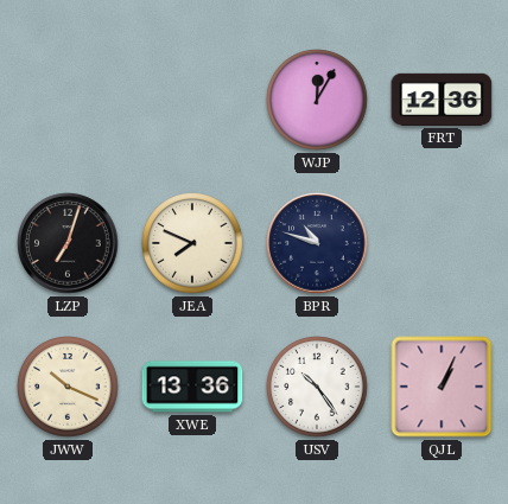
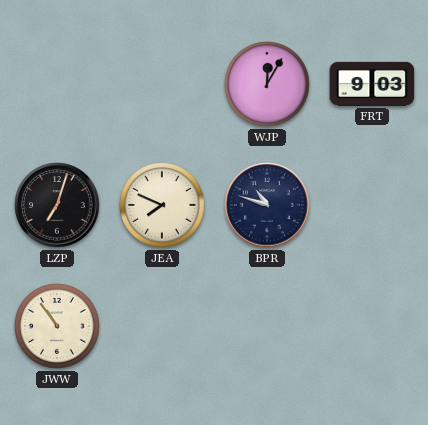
FRT: 12:36 -> 9:03 (372, 84)
JWW: 10:19 -> 10:54 (57, 326)
XWE: 13:36 -> none (192, 387)
USV: 10:24 -> none (317, 387)
QJL: 1:04 -> none (442, 387)
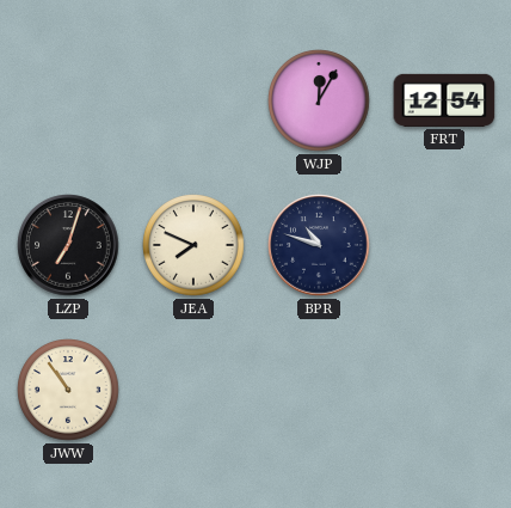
FRT: 9:03 -> 12:54 (444, 100)
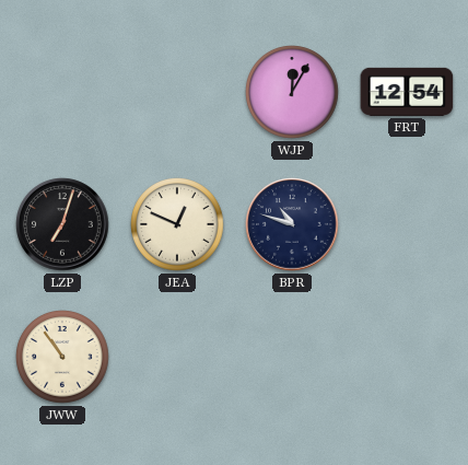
JEA: 7:49 -> 12:49 (177, 224)
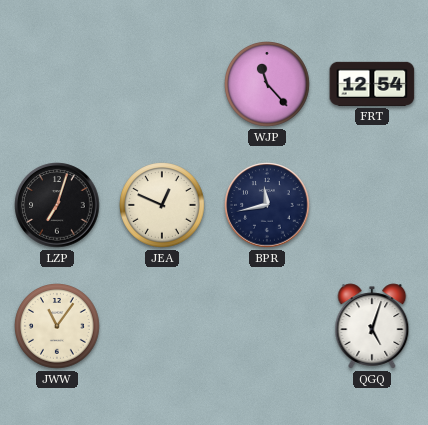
WJP: 12:05 -> 11:23 (267, 84)
BPR: 10:48 -> 11:43 (267, 205)
JWW: 10:54 -> 11:06 (57, 326)
QGQ: none -> 5:03 (372, 326)
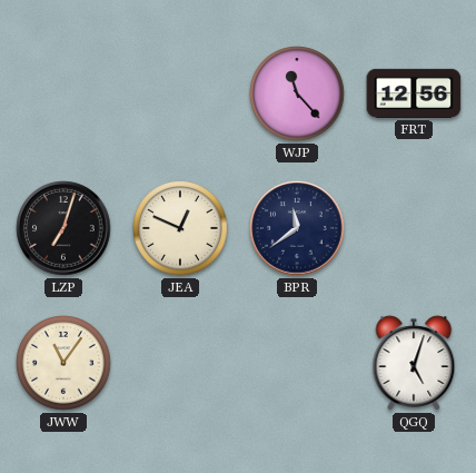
FRT: 12:54 -> 12:56 (414, 93)
BPR: 11:43 -> 11:39 (297, 228)
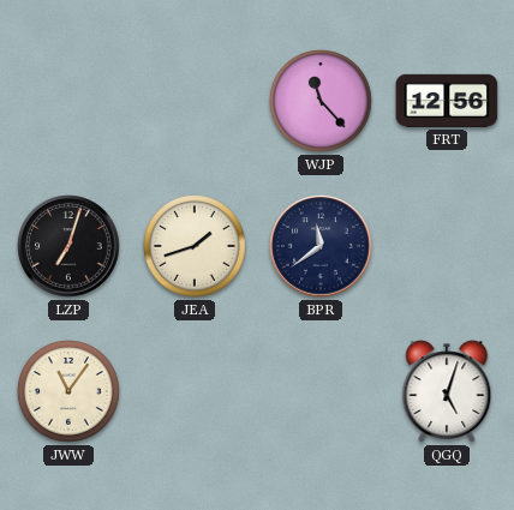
JEA: 12:49 -> 1:42 (195, 246)
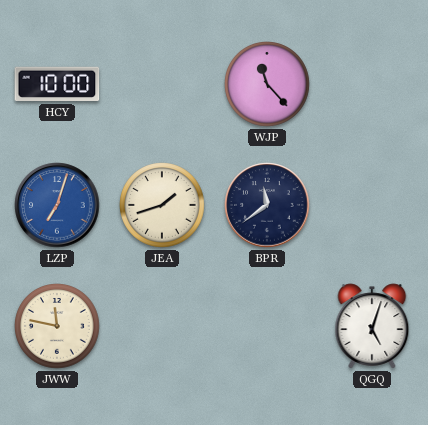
HCY: none -> 10:00 (57, 84)
FRT: 12:56 -> none (447, 101)
LZP dial: black -> blue (57, 205)
JWW: 11:06 -> 11:47 (57, 326)
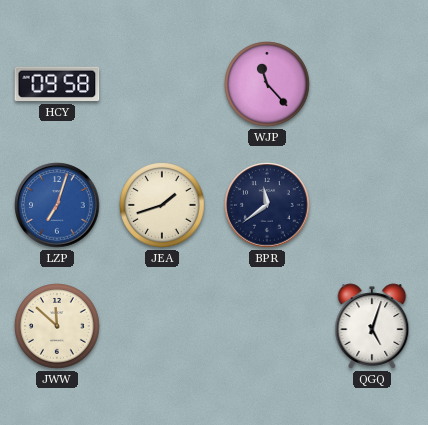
HCY: 10:00 -> 09:58 (57, 84)
JWW: 11:47 -> 11:52 (57, 326)
